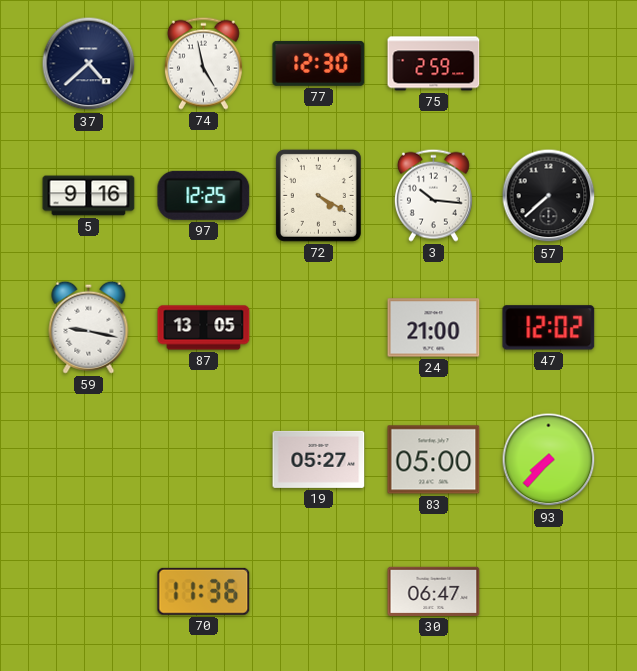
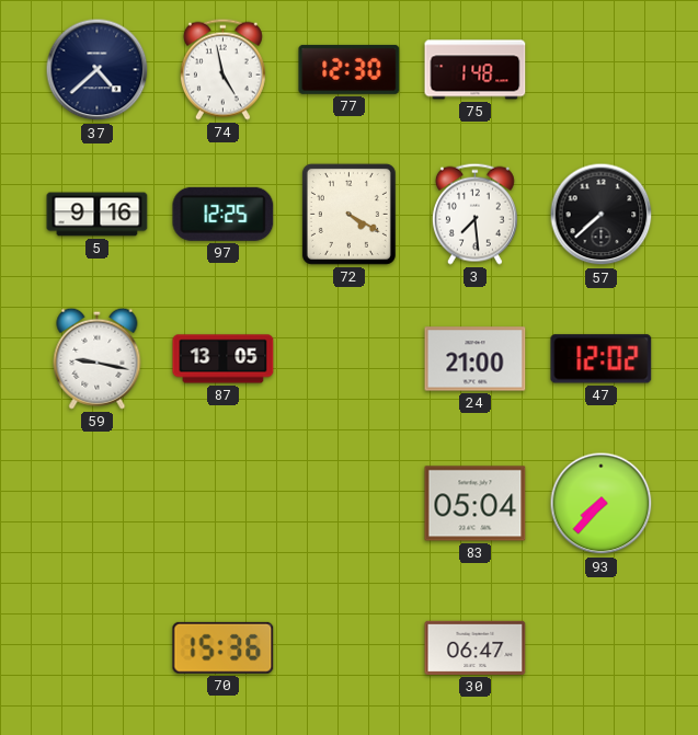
75: 2:59 -> 1:48 (476, 70)
3: 10:16 -> 7:29 (474, 214)
19: 05:27 -> none (319, 459)
83: 05:00 -> 05:04 (476, 504)
70: 11:36 -> 15:36 (224, 647)
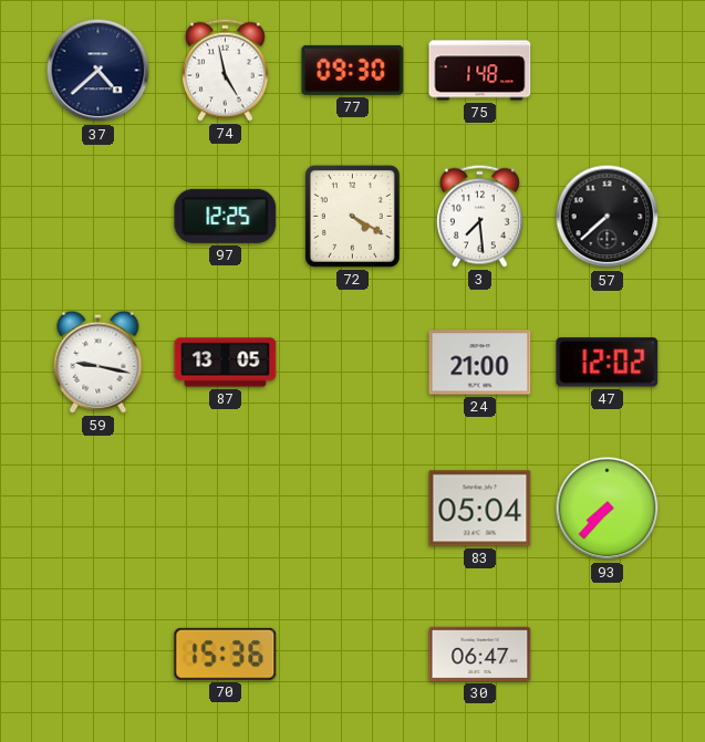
77: 12:30 -> 09:30 (353, 70)
5: 9:16 -> none (98, 215)
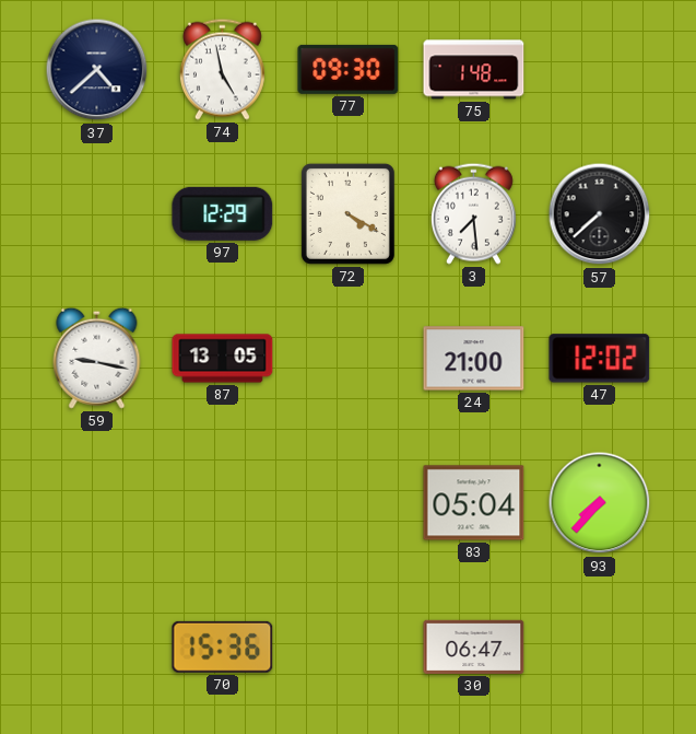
97: 12:25 -> 12:29 (223, 213)
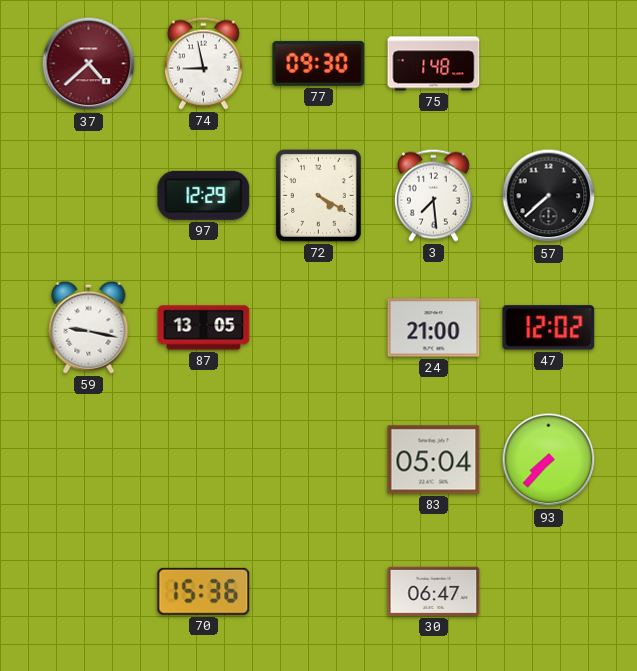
37 dial: navy -> burgundy (89, 64)
74: 4:58 -> 8:58 (203, 63)
